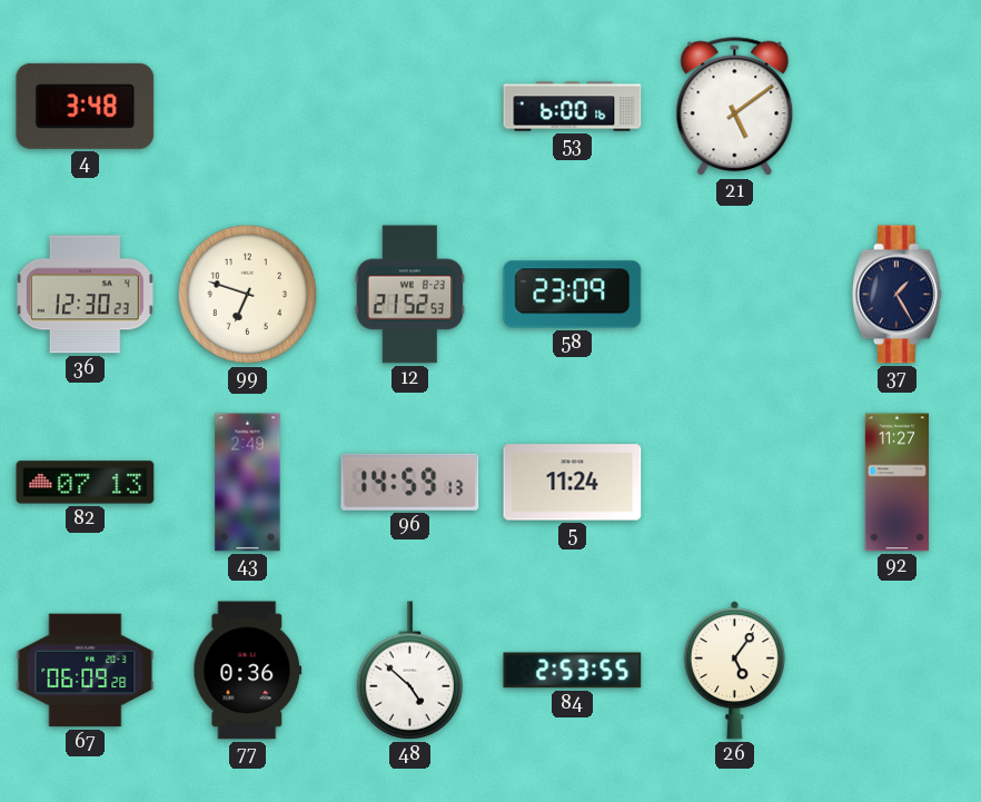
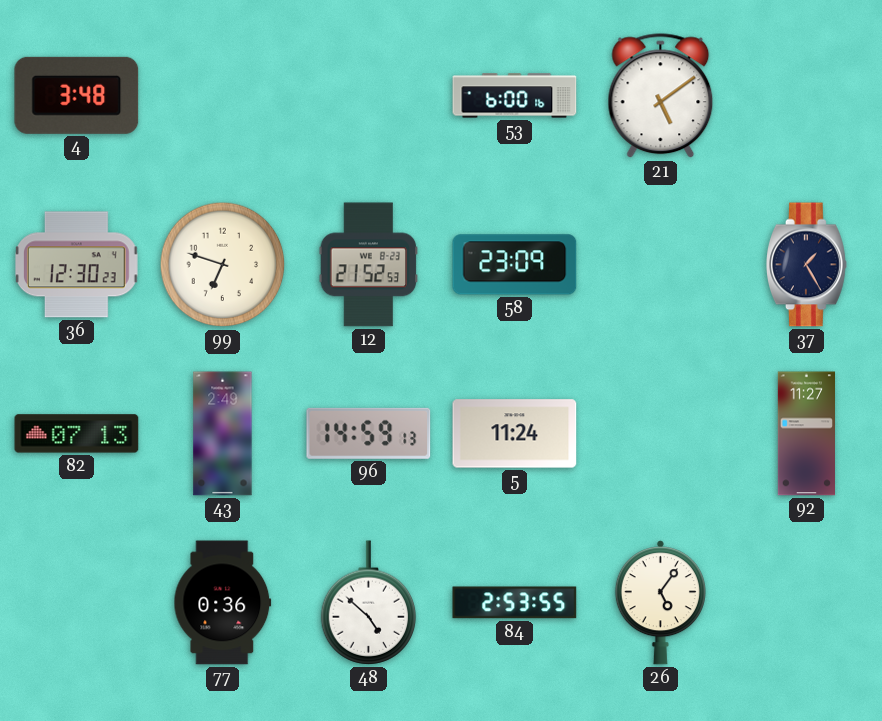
67: 06:09 -> none (86, 671)
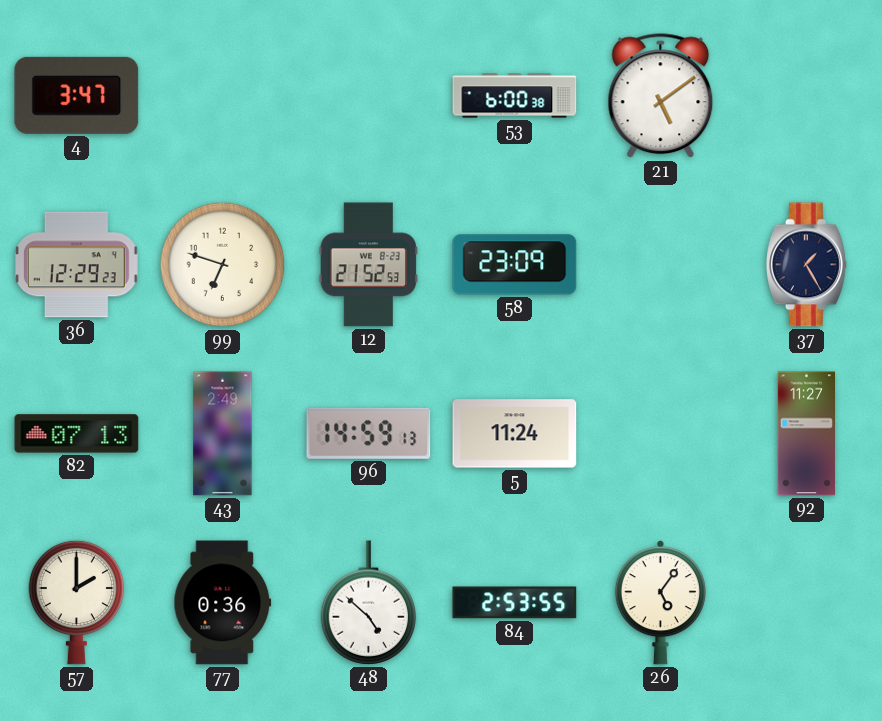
4: 3:48 -> 3:47 (77, 95)
53: 6:00:16 -> 6:00:38 (515, 96)
36: 12:30 -> 12:29 (76, 265)
57: none -> 2:00 (77, 602)
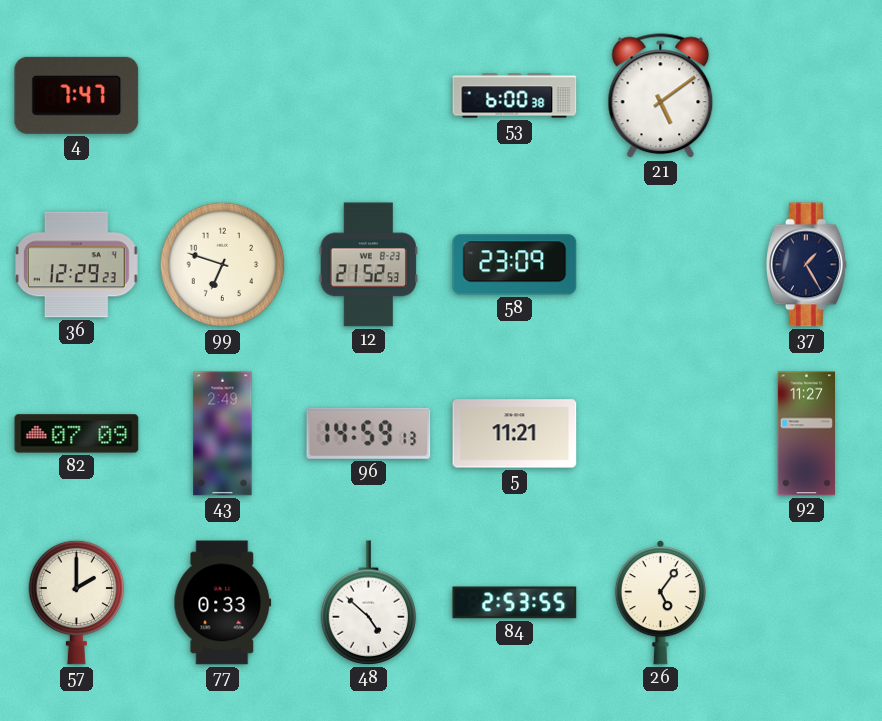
4: 3:47 -> 7:47 (77, 95)
82: 07:13 -> 07:09 (77, 434)
5: 11:24 -> 11:21 (515, 434)
77: 0:36 -> 0:33 (223, 603)
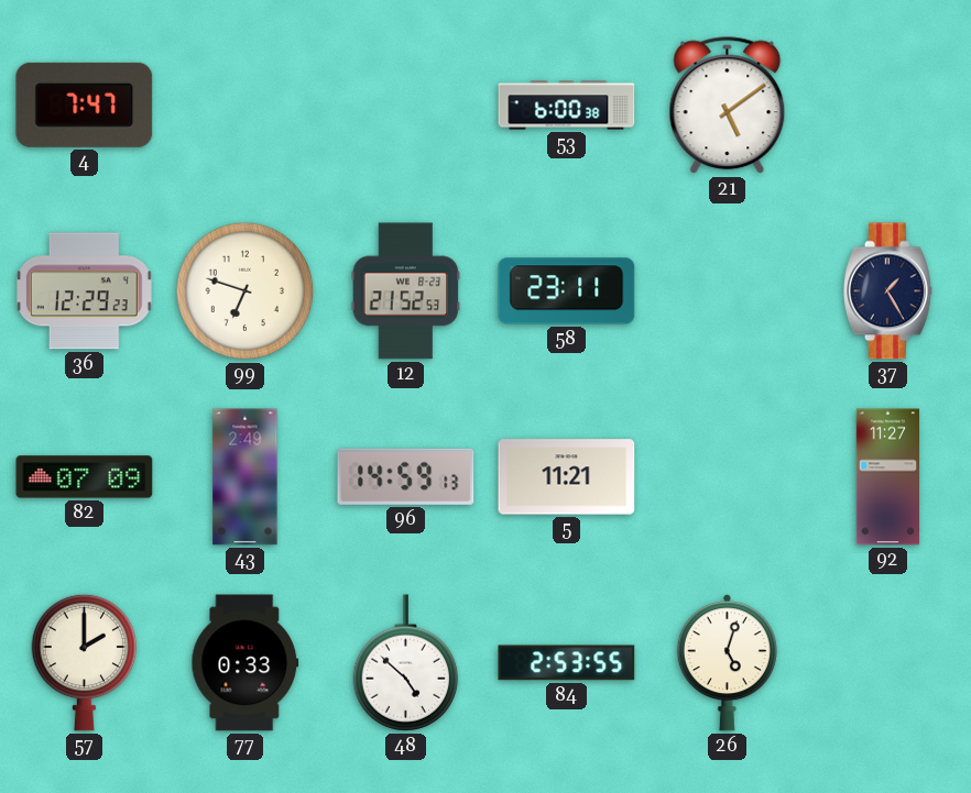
58: 23:09 -> 23:11 (567, 291)
26: 5:06 -> 5:03 (727, 663)
